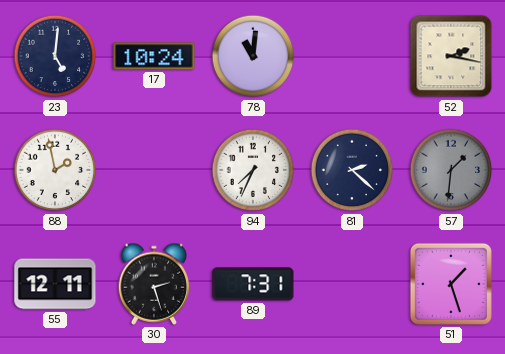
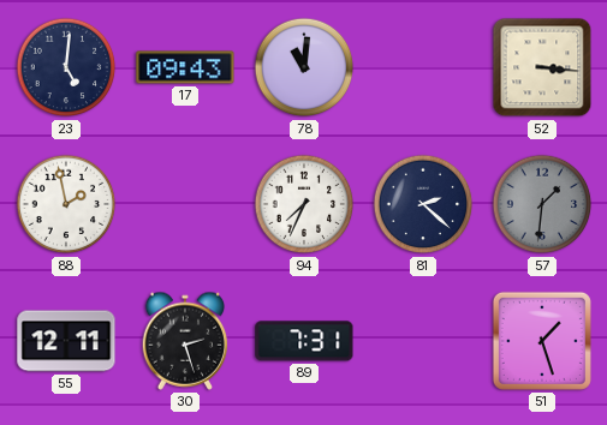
17: 10:24 -> 09:43 (185, 67)
52: 2:17 -> 3:16 (542, 67)
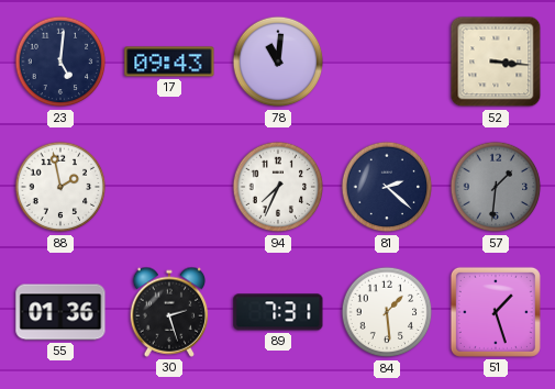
55: 12:11 -> 01:36 (60, 312)
84: none -> 1:29 (387, 312)
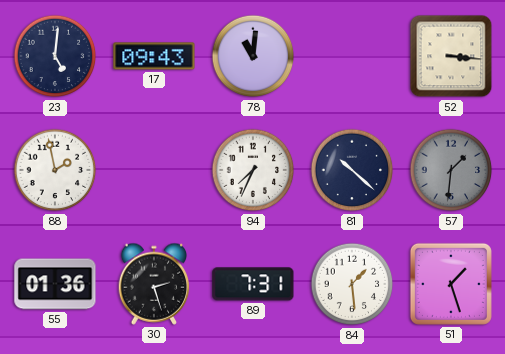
81: 2:22 -> 10:22 (352, 170)
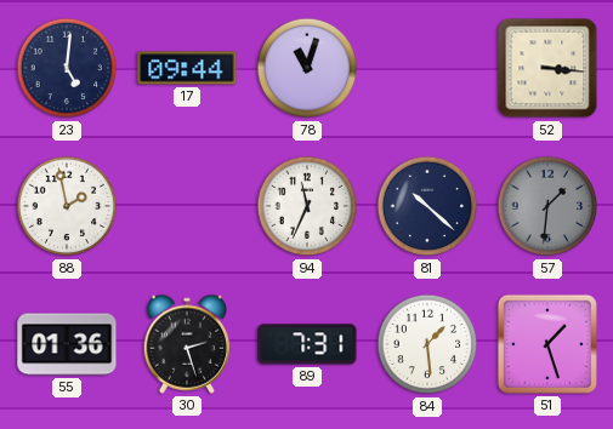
17: 09:43 -> 09:44 (187, 68)
78: 11:01 -> 11:03 (307, 68)
94: 7:34 -> 11:34 (307, 206)
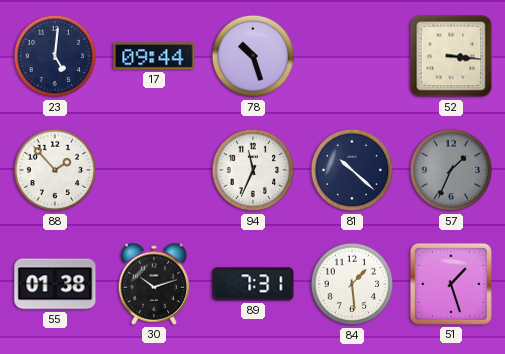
78: 11:03 -> 10:27 (253, 56)
88: 1:58 -> 1:53 (55, 170)
57: 1:31 -> 1:34 (451, 170)
55: 01:36 -> 01:38 (55, 284)
30: 2:27 -> 10:12 (154, 284)
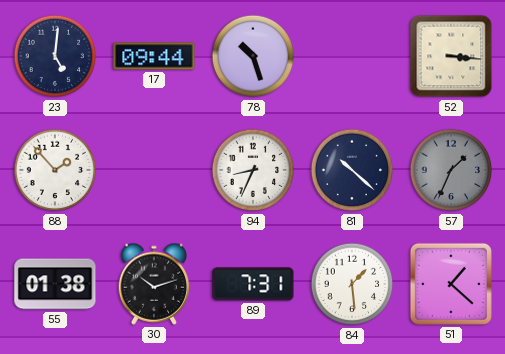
94: 11:34 -> 8:34 (253, 170)
51: 1:27 -> 1:22 (451, 284)
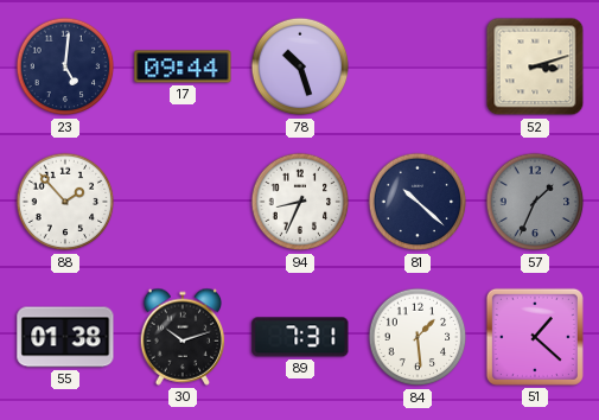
52: 3:16 -> 3:12 (535, 66)
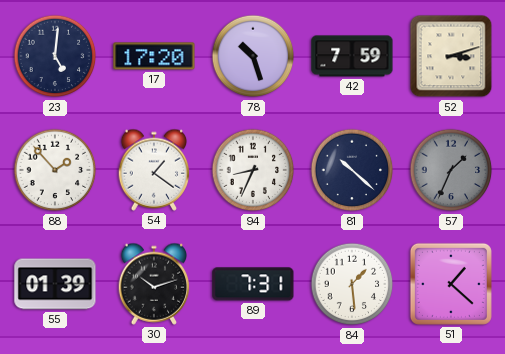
17: 09:44 -> 17:20 (154, 56)
42: none -> 7:59 (352, 56)
54: none -> 1:21 (154, 170)
55: 01:38 -> 01:39 (55, 284)
